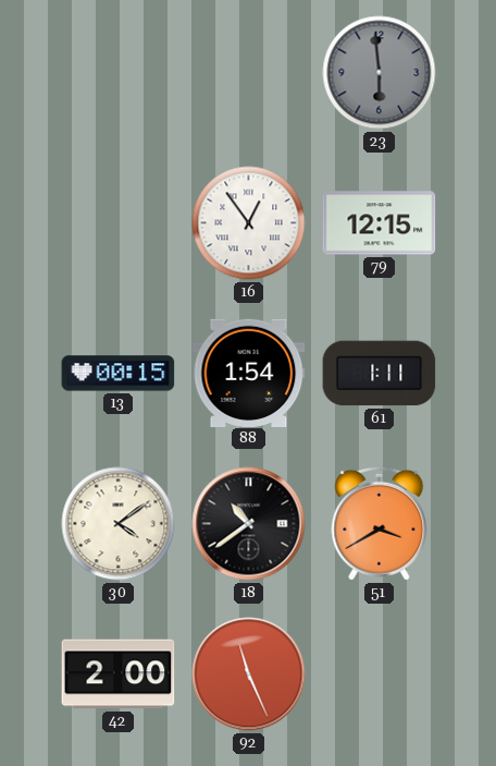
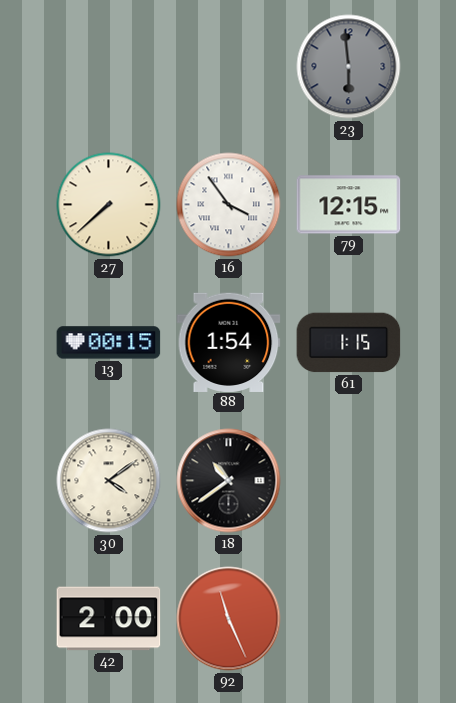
27: none -> 7:38 (109, 205)
16: 12:54 -> 3:54 (229, 205)
61: 1:11 -> 1:15 (349, 343)
51: 3:40 -> none (380, 523)
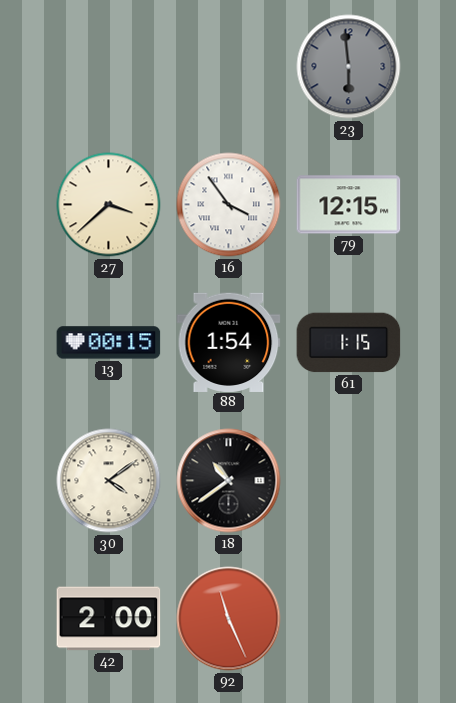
27: 7:38 -> 3:38 (109, 205)
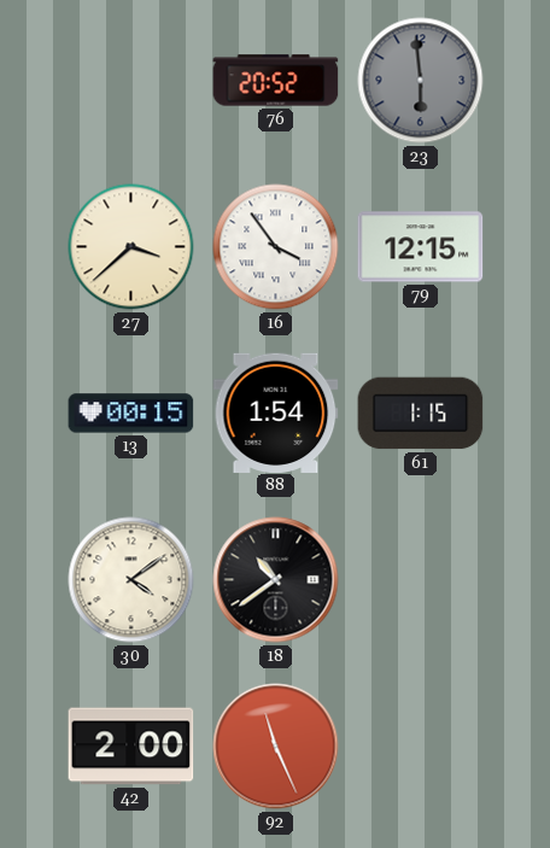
76: none -> 20:52 (276, 81)
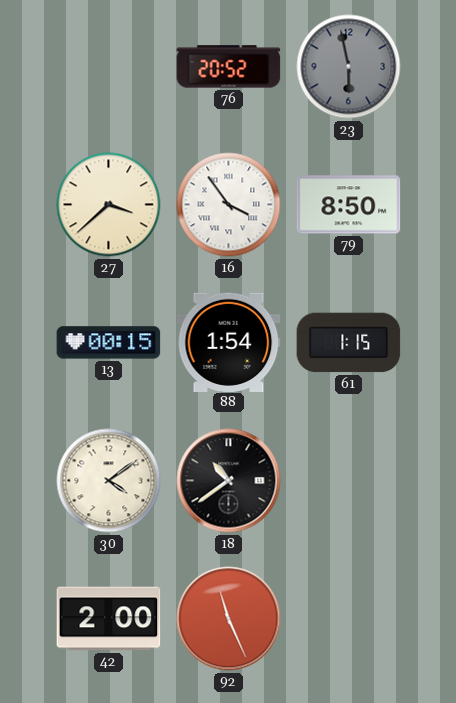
23: 5:59 -> 5:58 (349, 67)
79: 12:15 -> 8:50 (349, 205)
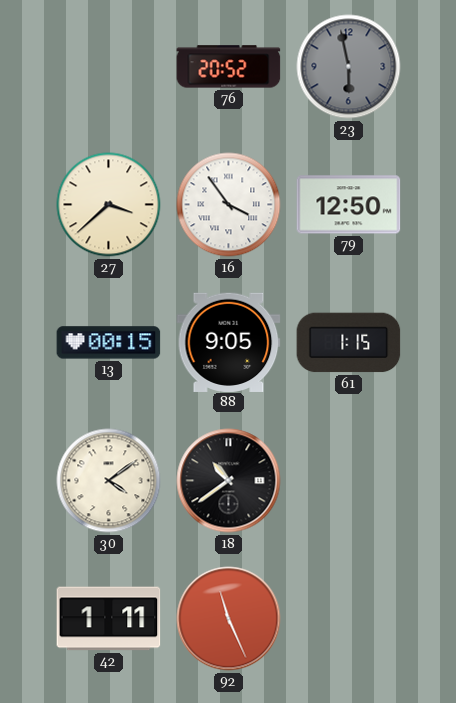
79: 8:50 -> 12:50 (349, 205)
88: 1:54 -> 9:05 (229, 342)
42: 2:00 -> 1:11 (109, 619)
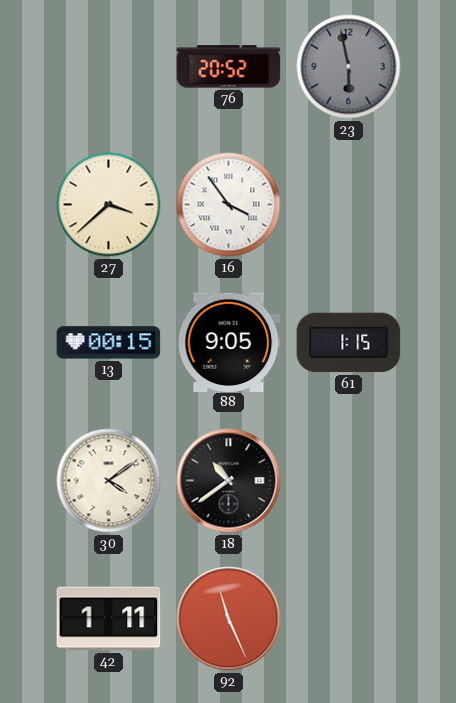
79: 12:50 -> none (349, 205)
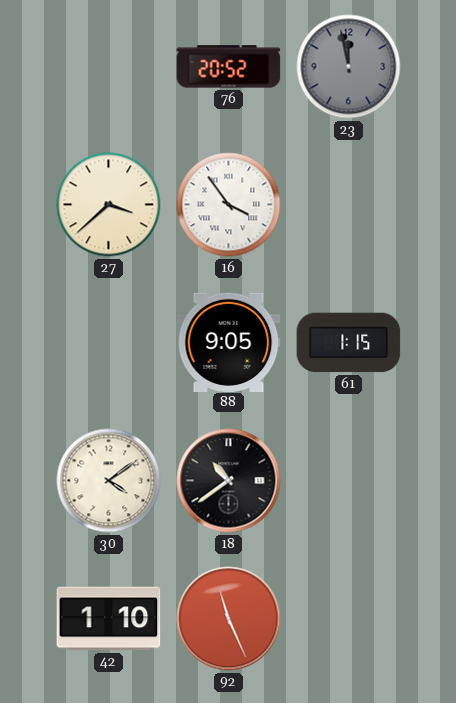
23: 5:58 -> 11:58 (349, 67)
13: 00:15 -> none (109, 343)
42: 1:11 -> 1:10 (109, 619)
